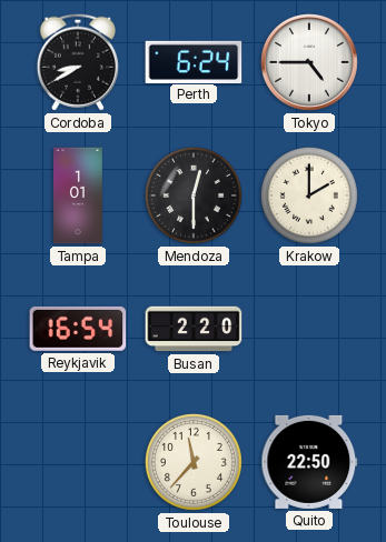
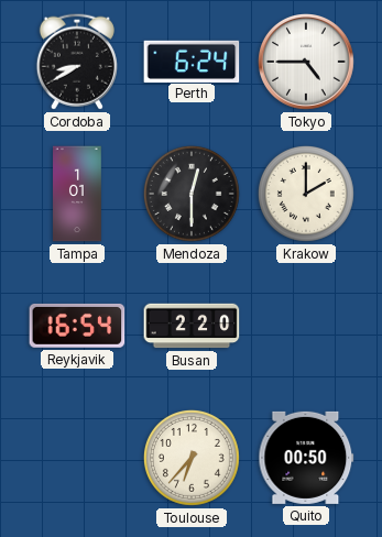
Toulouse: 11:37 -> 6:37 (192, 458)
Quito: 22:50 -> 00:50 (306, 458)
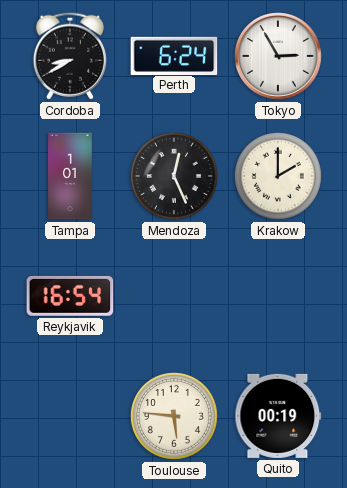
Tokyo: 4:45 -> 2:55 (279, 57)
Mendoza: 12:30 -> 12:26 (174, 176)
Busan: 2:20 -> none (192, 326)
Toulouse: 6:37 -> 5:46 (174, 416)
Quito: 00:50 -> 00:19 (278, 416)
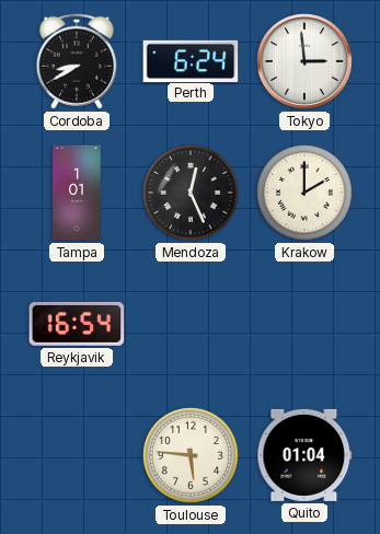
Tokyo: 2:55 -> 2:59 (306, 62)
Quito: 00:19 -> 01:04 (304, 455)
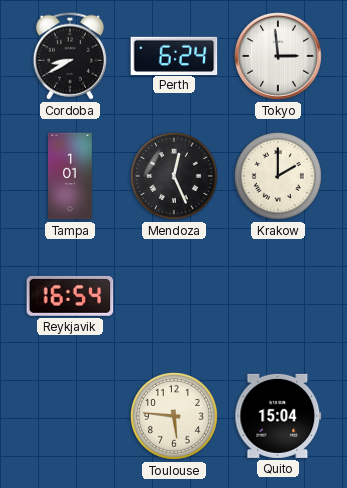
Quito: 01:04 -> 15:04 (278, 416)
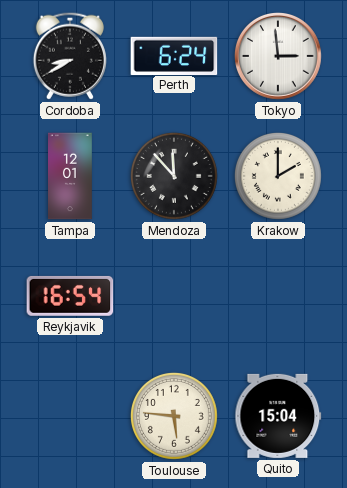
Tampa: 1:01 -> 12:01 (71, 176)
Mendoza: 12:26 -> 11:53 (174, 176)
